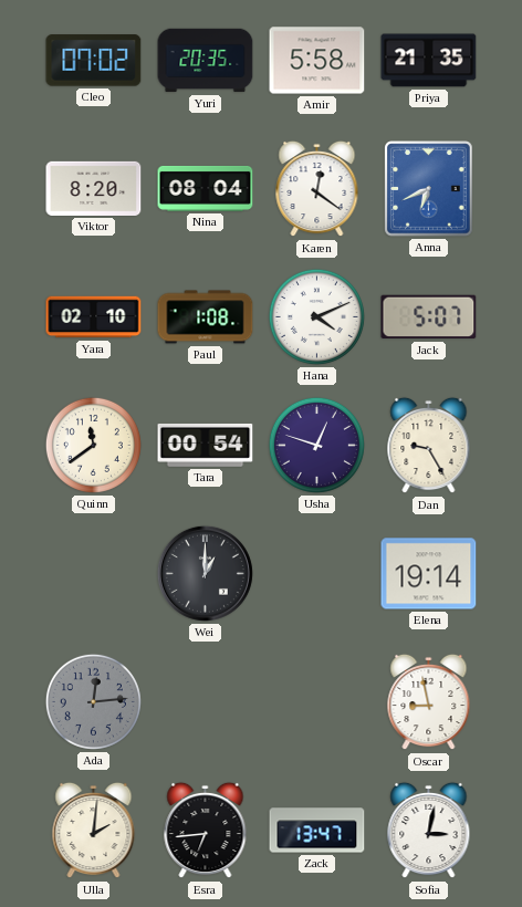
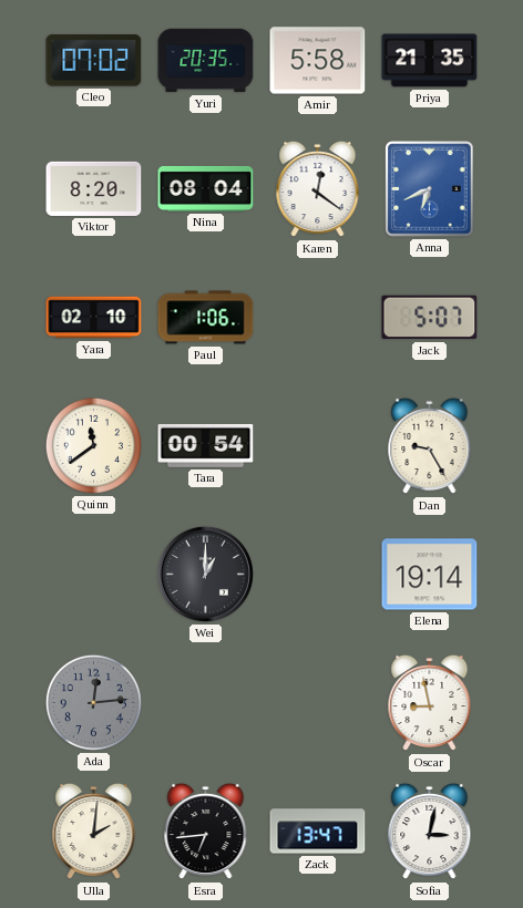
Paul: 1:08 -> 1:06 (206, 318)
Hana: 4:11 -> none (316, 316)
Usha: 12:48 -> none (316, 445)
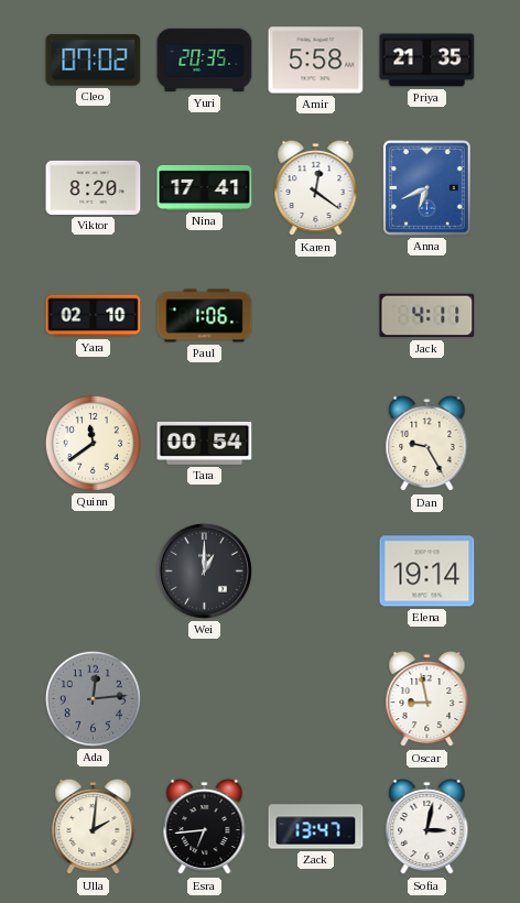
Nina: 08:04 -> 17:41 (205, 187)
Jack: 5:07 -> 4:11 (427, 316)
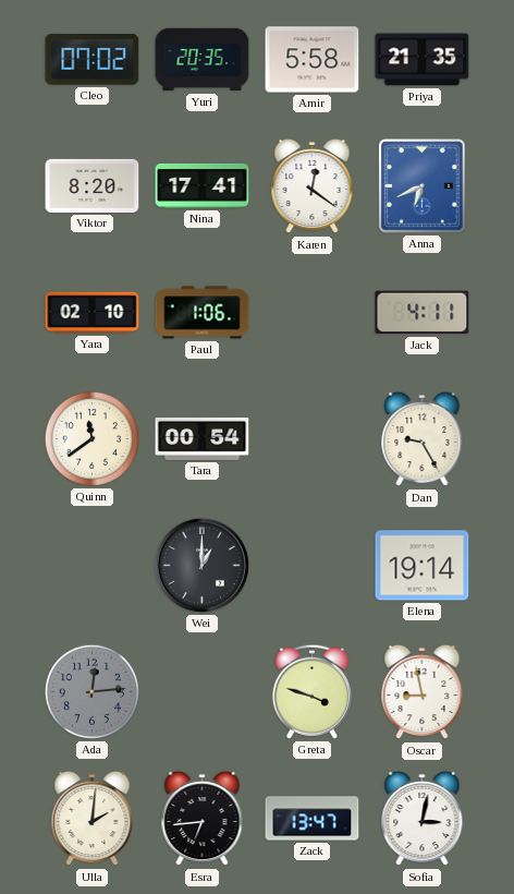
Greta: none -> 3:48 (311, 691)
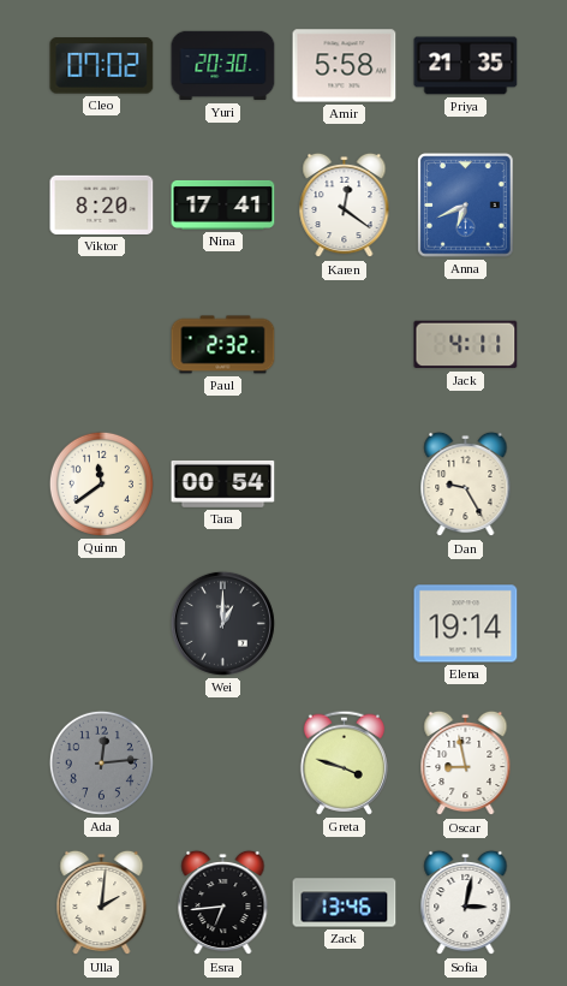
Yuri: 20:35 -> 20:30 (223, 66)
Yara: 02:10 -> none (93, 313)
Paul: 1:06 -> 2:32 (223, 345)
Zack: 13:47 -> 13:46 (345, 903)
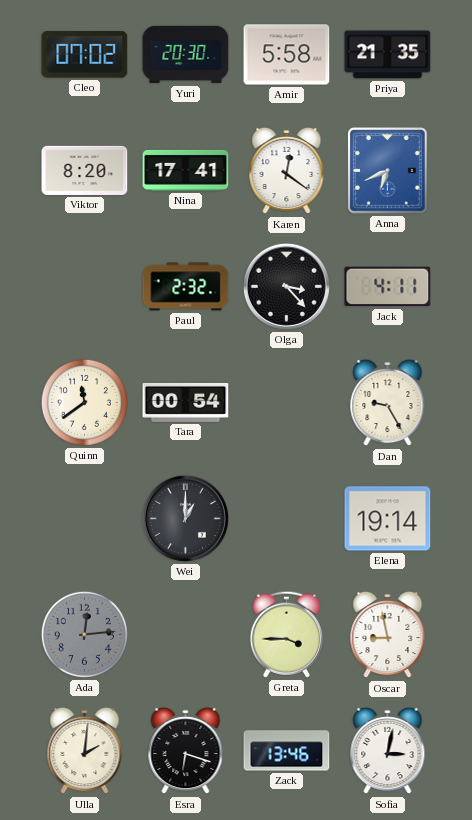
Olga: none -> 3:23 (286, 286)
Greta: 3:48 -> 3:45 (286, 634)
Esra: 6:44 -> 6:18 (186, 751)
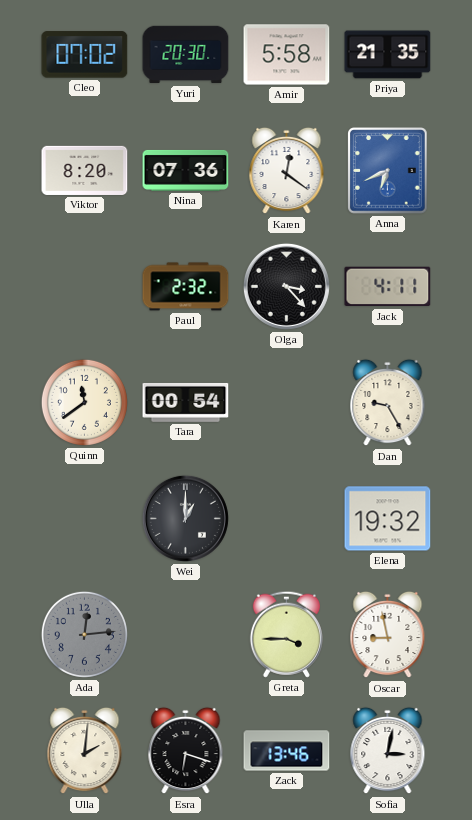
Nina: 17:41 -> 07:36 (186, 170)
Elena: 19:14 -> 19:32 (388, 519)
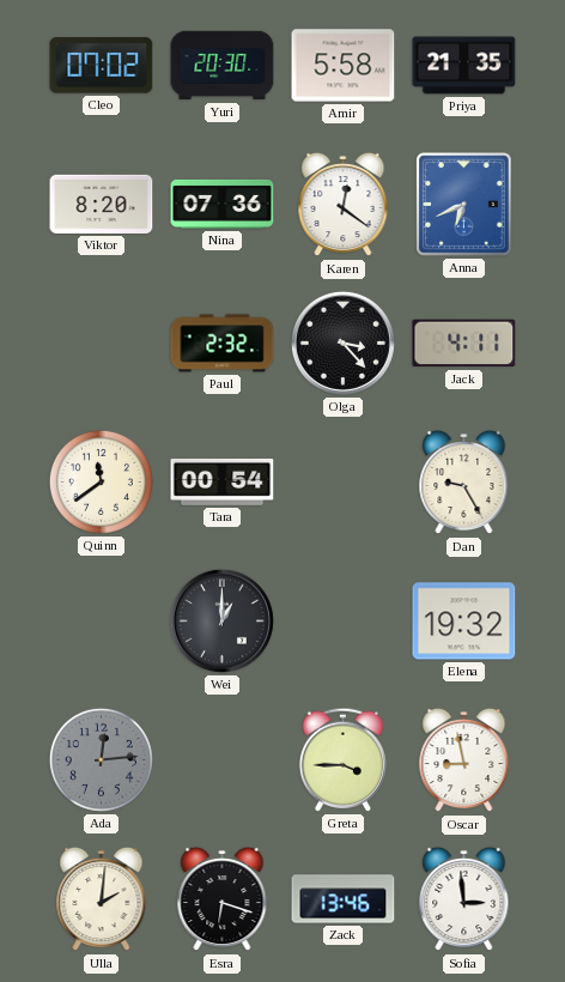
Sofia: 3:02 -> 2:59 (464, 899)
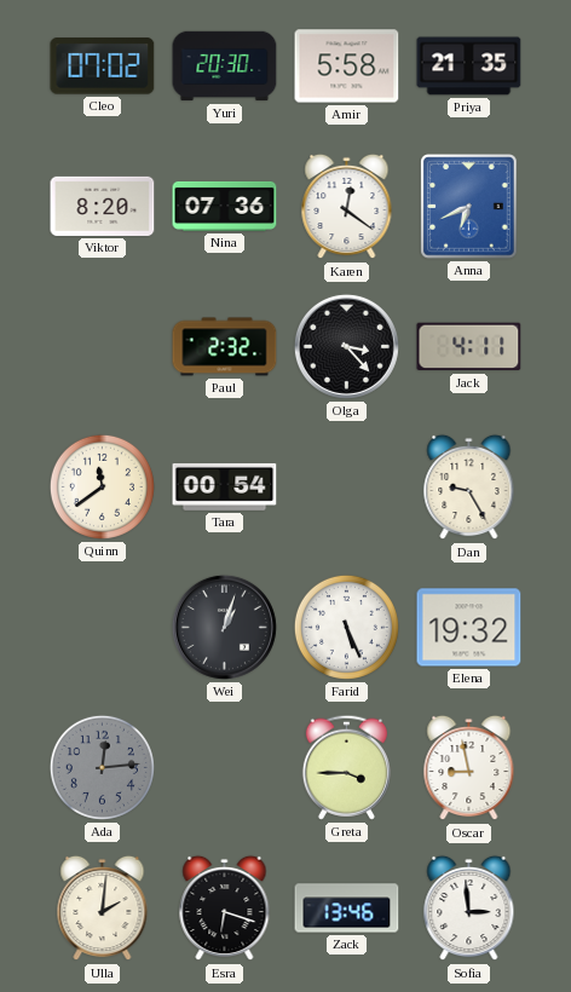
Wei: 1:00 -> 1:03 (224, 627)
Farid: none -> 5:26 (346, 627)
